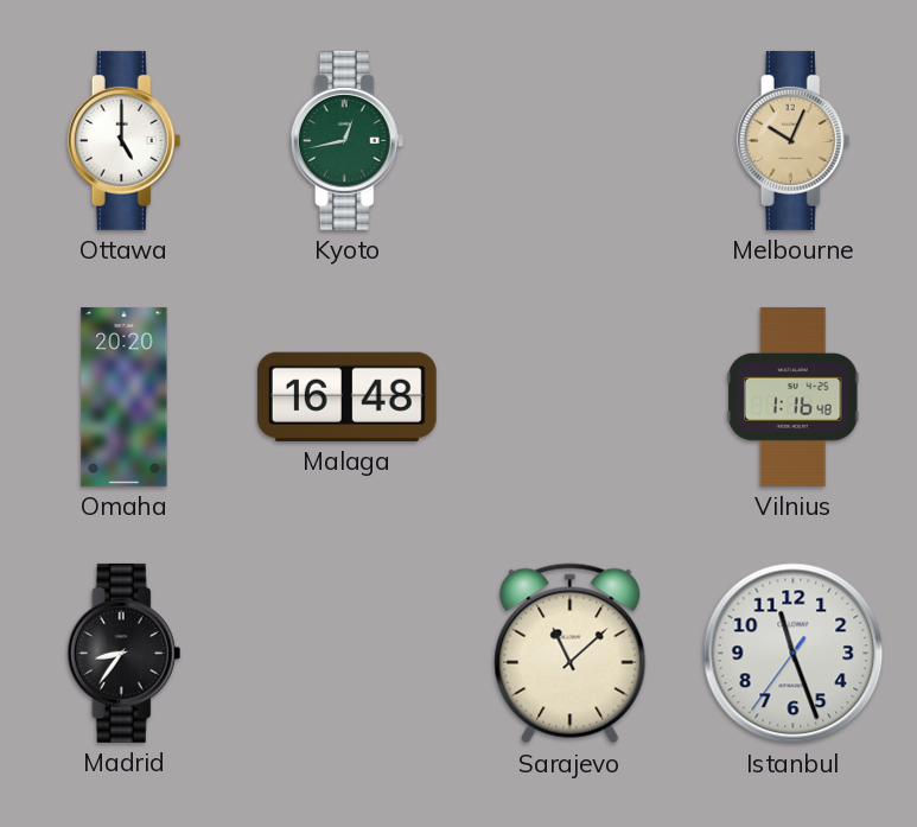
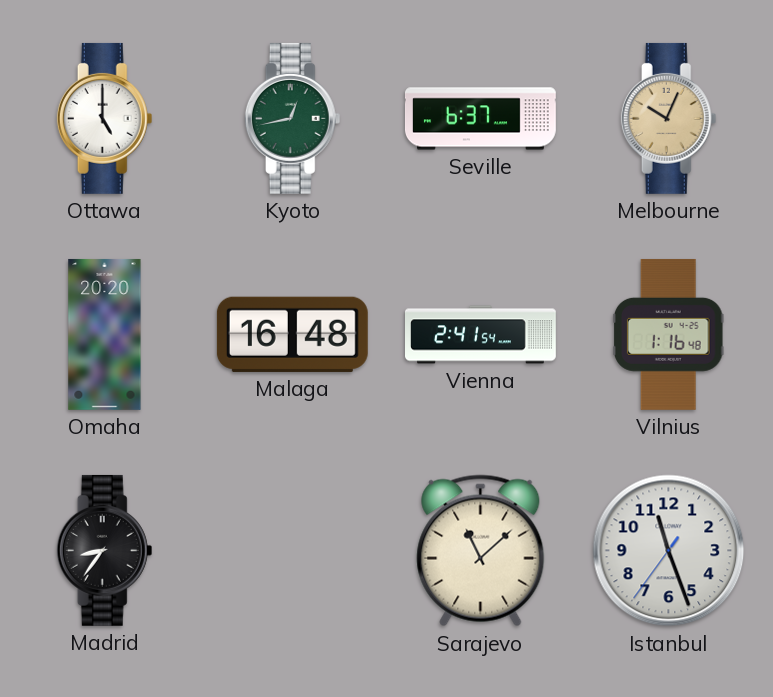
Seville: none -> 6:37 (481, 119)
Vienna: none -> 2:41 (481, 335)
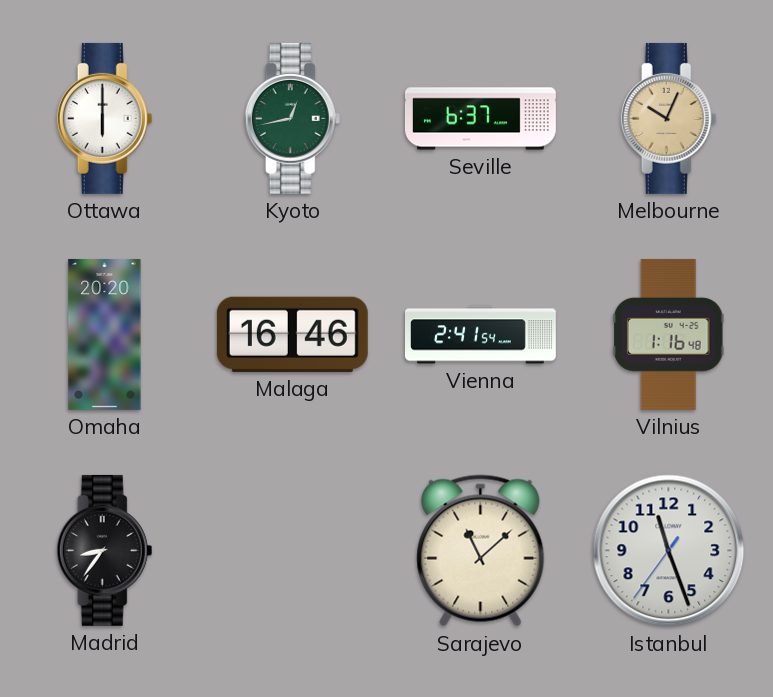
Ottawa: 5:00 -> 6:00 (105, 118)
Malaga: 16:48 -> 16:46 (292, 334)
